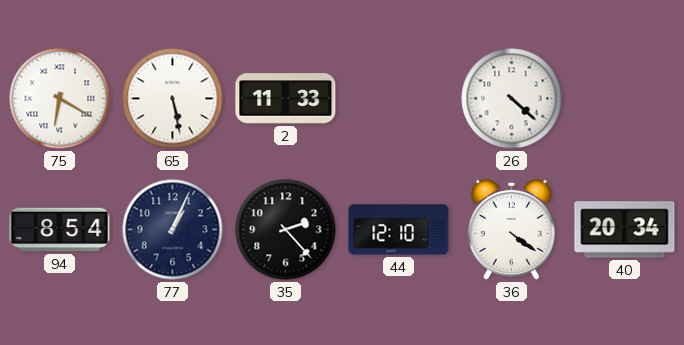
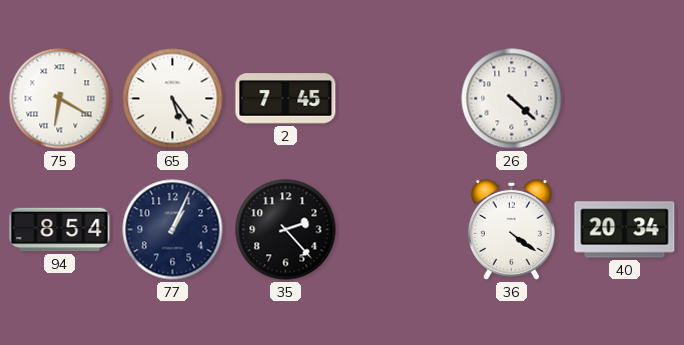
65: 5:28 -> 5:24 (173, 99)
2: 11:33 -> 7:45 (286, 99)
44: 12:10 -> none (399, 230)
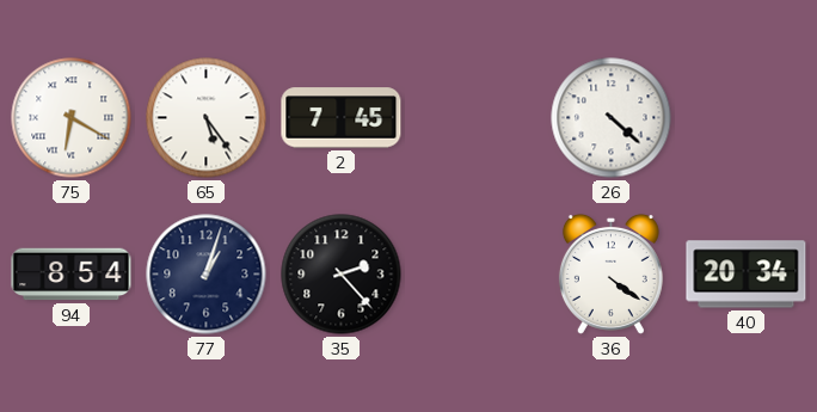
77: 1:04 -> 1:03 (207, 275)
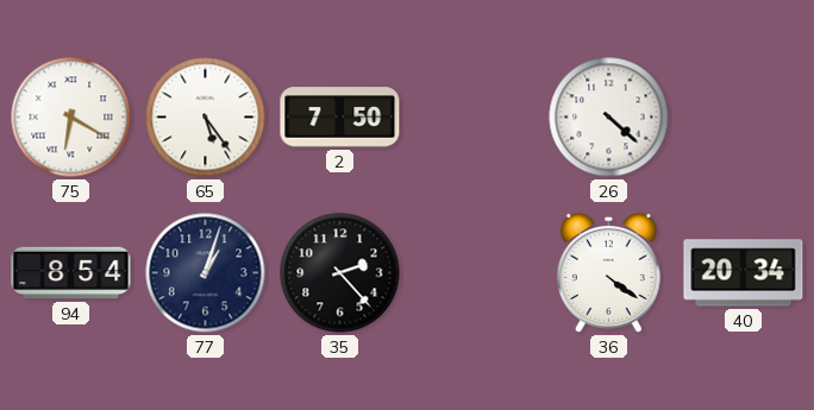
2: 7:45 -> 7:50 (340, 118)
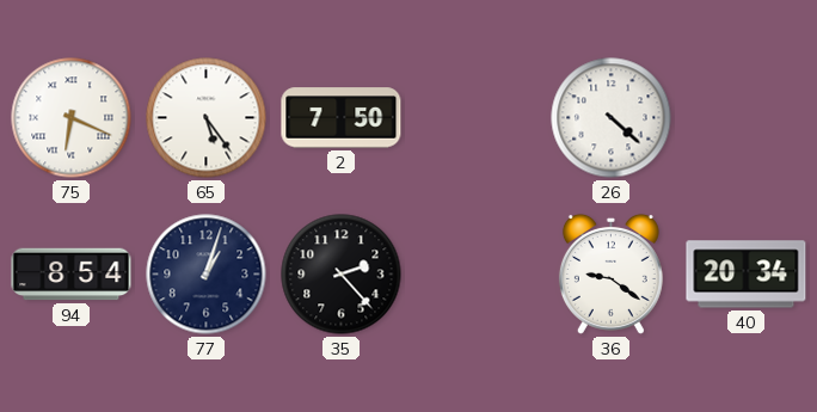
75: 6:20 -> 6:19 (72, 118)
36: 4:21 -> 9:21 (610, 273)
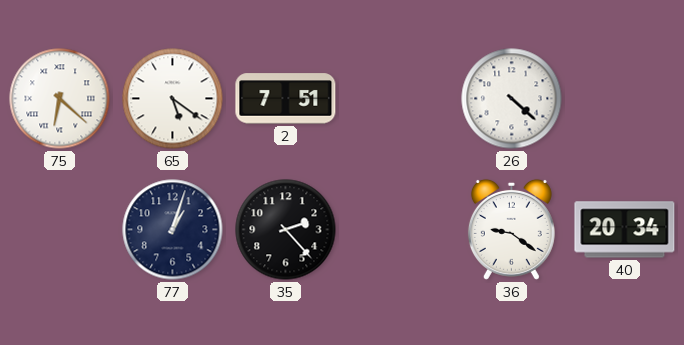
75: 6:19 -> 6:22 (60, 99)
65: 5:24 -> 5:21 (173, 99)
2: 7:50 -> 7:51 (286, 99)
94: 8:54 -> none (72, 275)
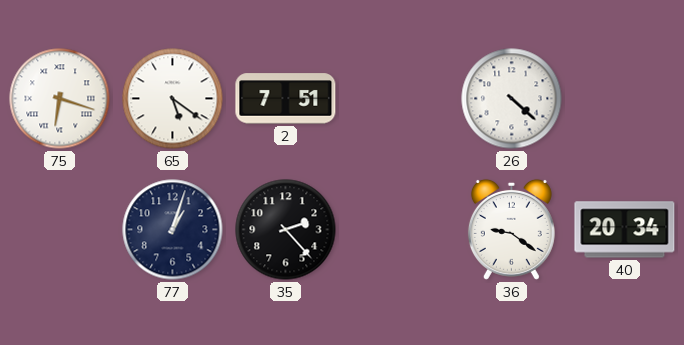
75: 6:22 -> 6:18 (60, 99)
